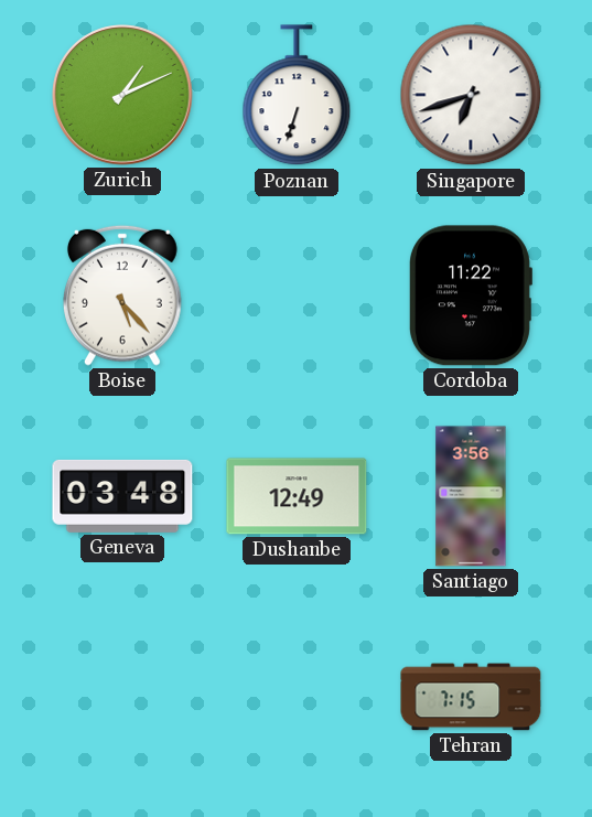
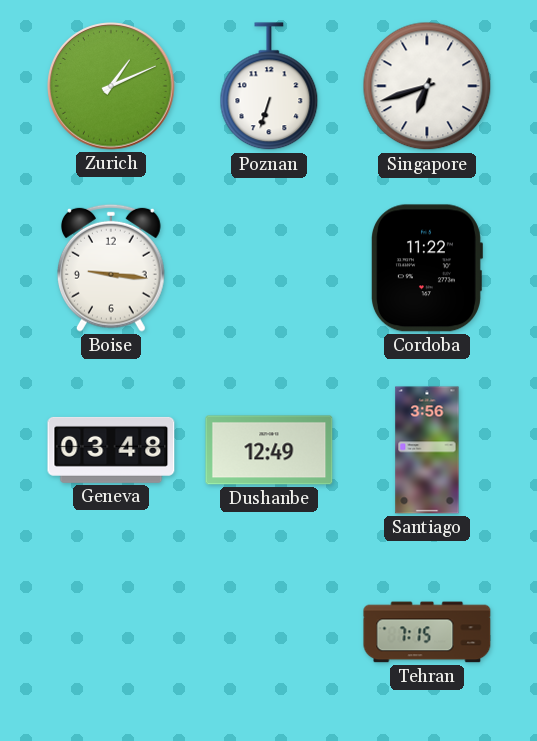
Boise: 5:23 -> 9:16 (112, 268)
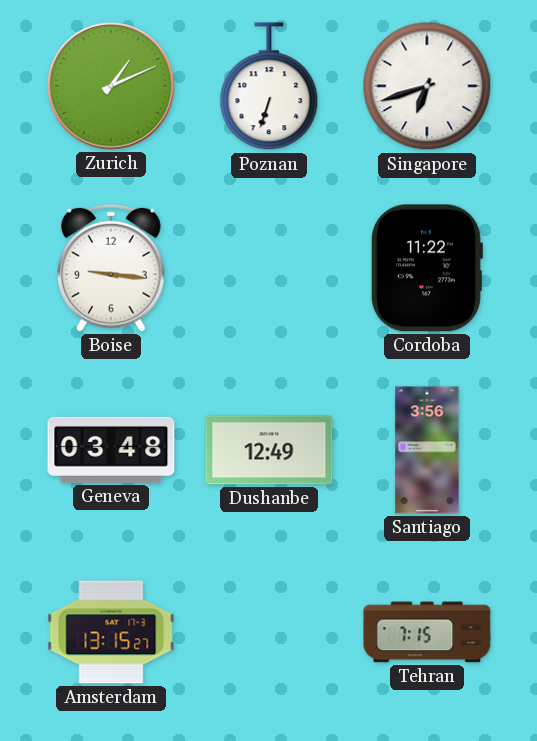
Amsterdam: none -> 13:15 (111, 632)
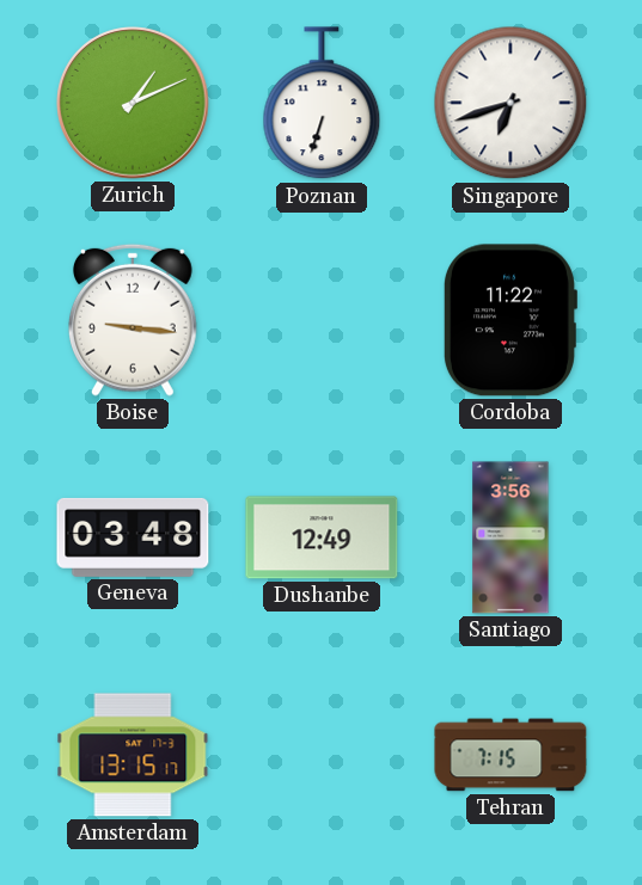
Amsterdam: 13:15:27 -> 13:15:17 (133, 755)
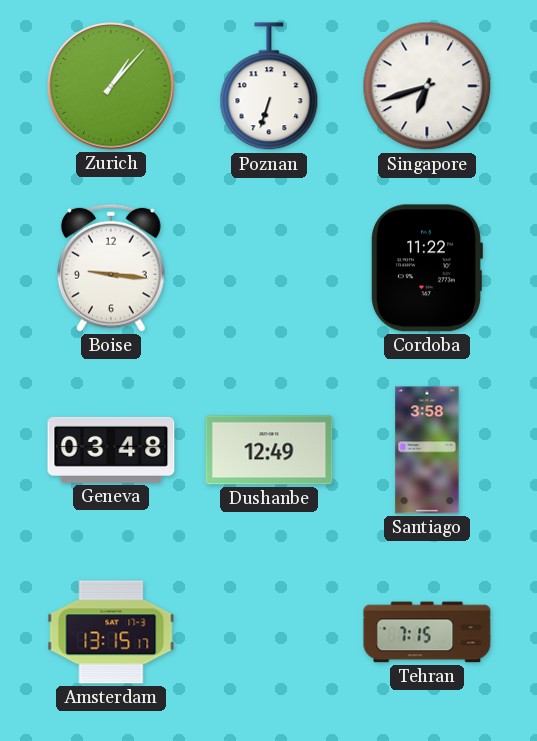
Zurich: 1:11 -> 1:07 (111, 86)
Santiago: 3:56 -> 3:58 (427, 450)
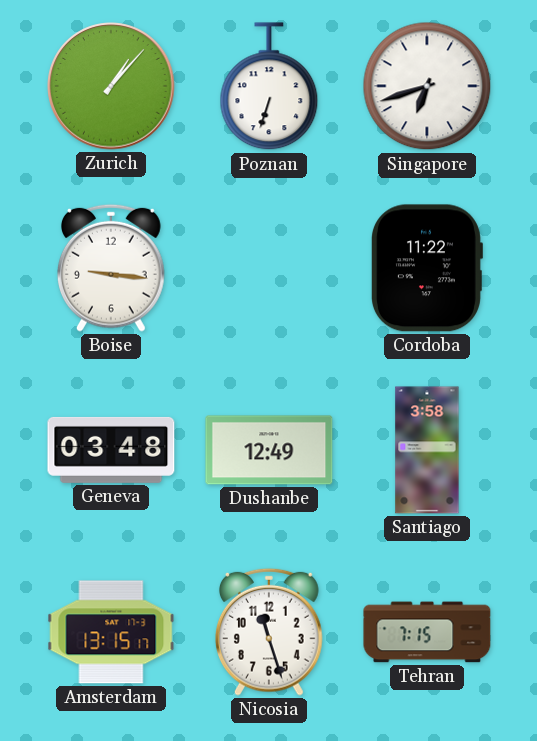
Nicosia: none -> 11:27 (270, 632)
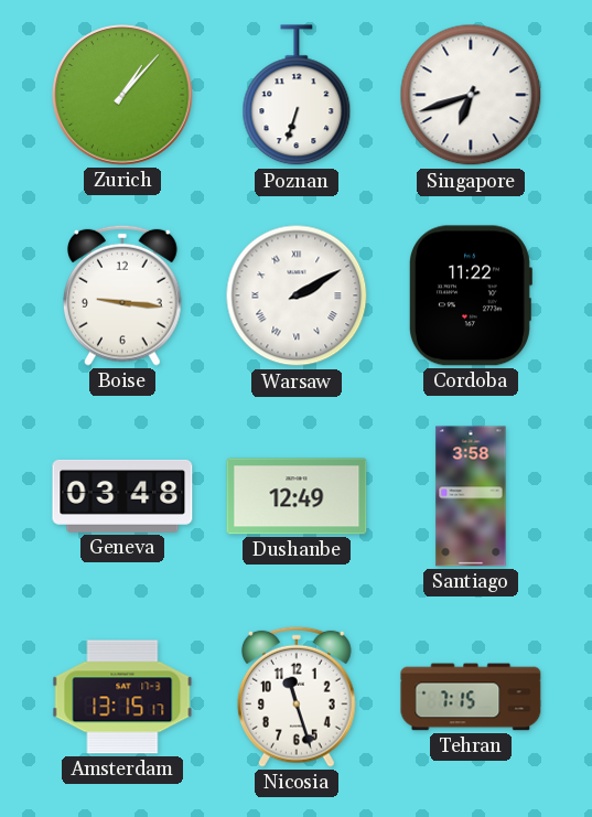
Warsaw: none -> 2:10 (297, 295)
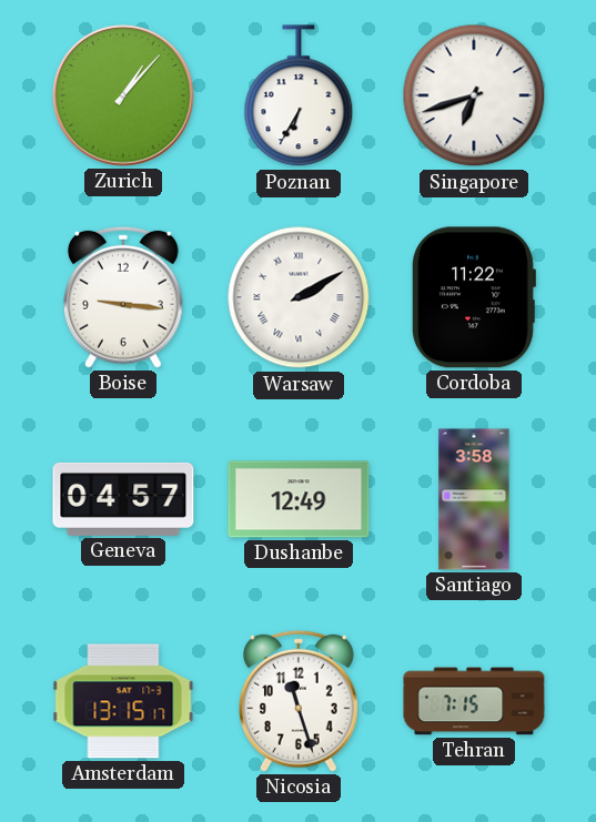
Poznan: 6:33 -> 6:35 (299, 97)
Geneva: 03:48 -> 04:57 (123, 499)
